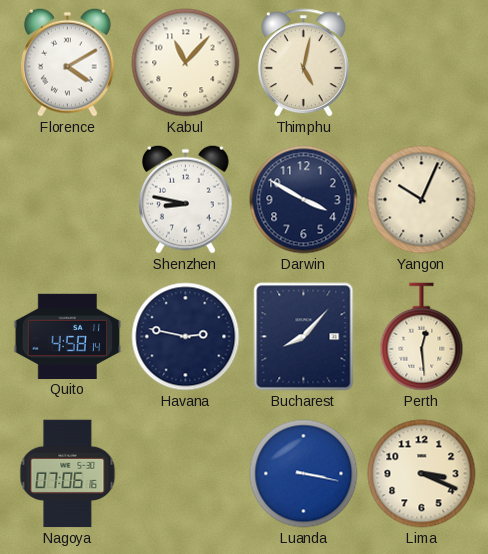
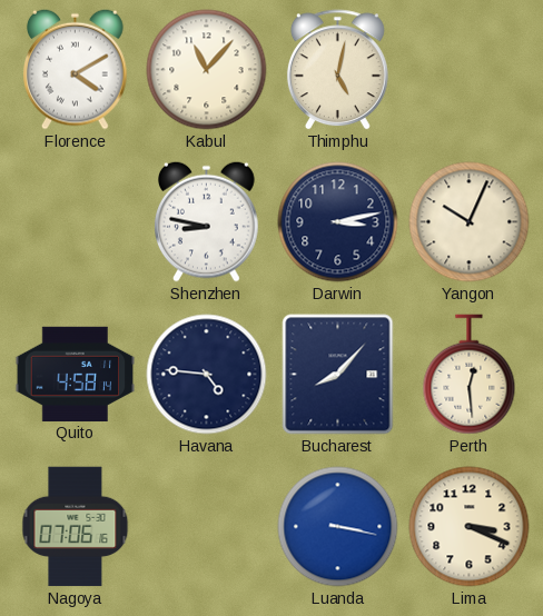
Darwin: 3:50 -> 3:13 (338, 222)
Havana: 2:47 -> 4:46 (207, 375)
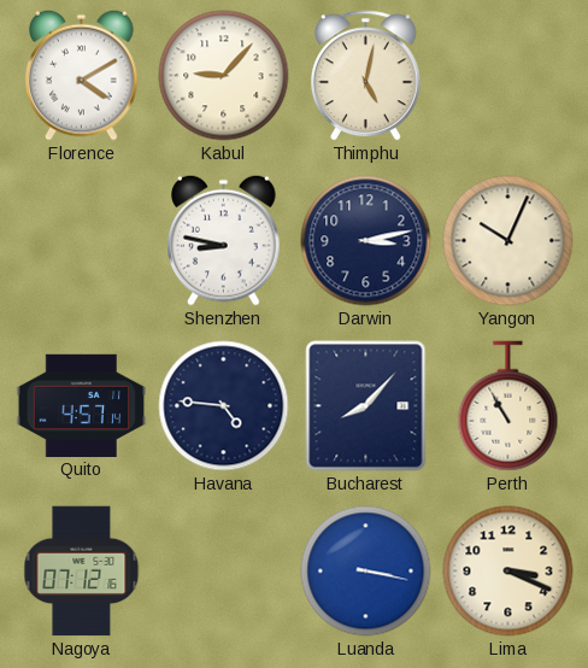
Kabul: 11:07 -> 9:07 (224, 76)
Quito: 4:58 -> 4:57 (82, 405)
Perth: 12:29 -> 10:55 (508, 406)
Nagoya: 07:06 -> 07:12 (82, 572)
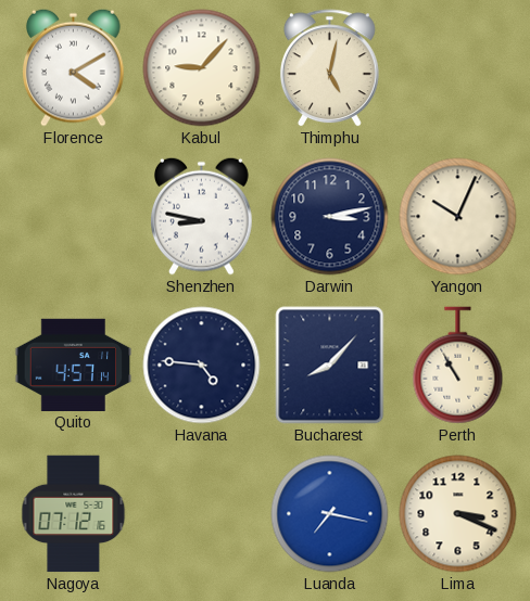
Luanda: 3:17 -> 7:17 (330, 514)
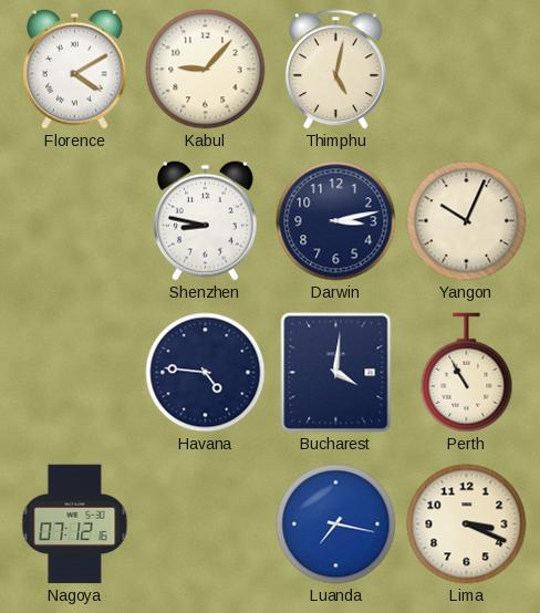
Quito: 4:57 -> none (74, 365)
Bucharest: 8:07 -> 4:01 (336, 373)
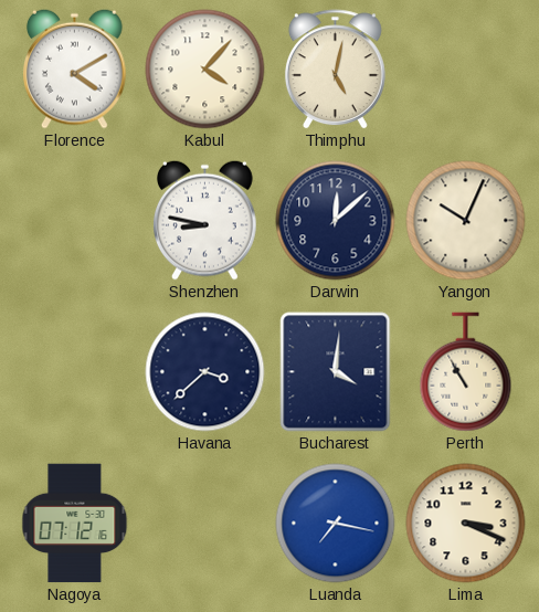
Kabul: 9:07 -> 4:07 (205, 70)
Darwin: 3:13 -> 12:08 (336, 221)
Havana: 4:46 -> 3:38 (205, 372)
